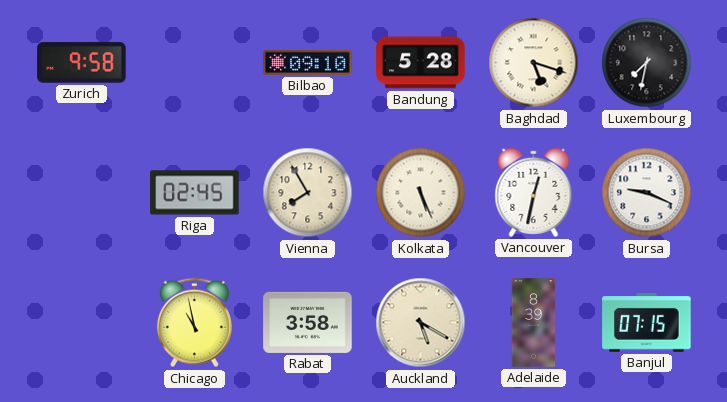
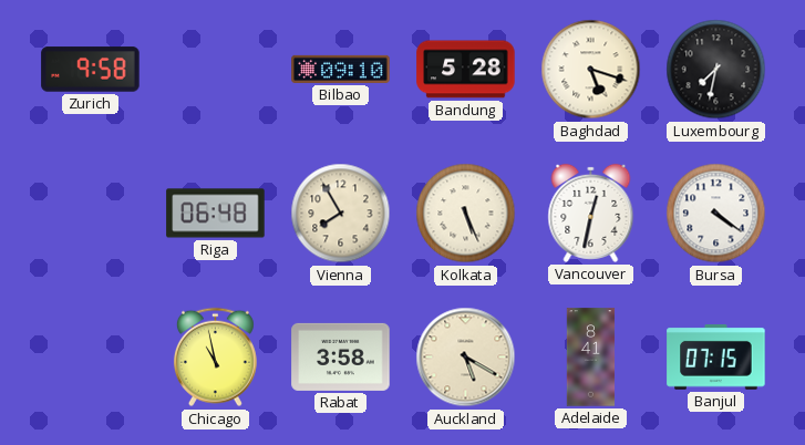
Riga: 02:45 -> 06:48 (216, 214)
Bursa: 9:19 -> 4:21 (716, 214)
Adelaide: 8:39 -> 8:41 (591, 358)
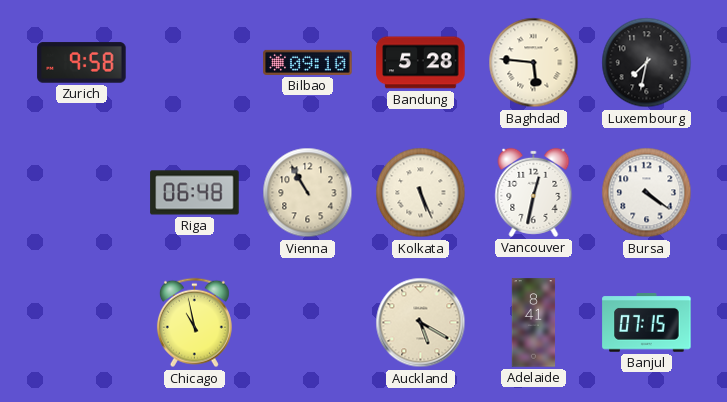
Baghdad: 5:18 -> 5:46 (534, 63)
Vienna: 7:55 -> 10:55 (308, 193)
Rabat: 3:58 -> none (341, 356)
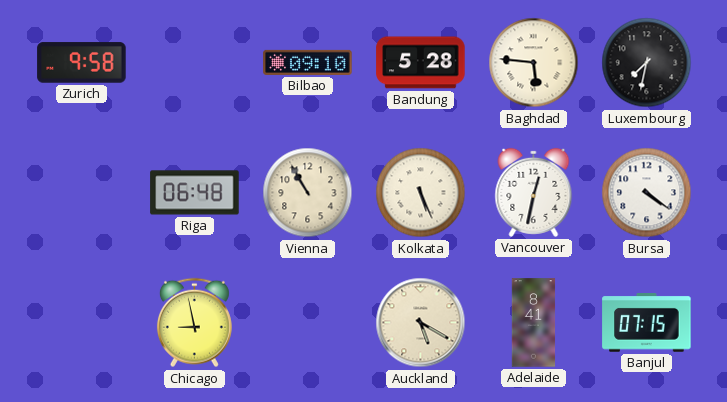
Chicago: 10:58 -> 8:58 (194, 323)
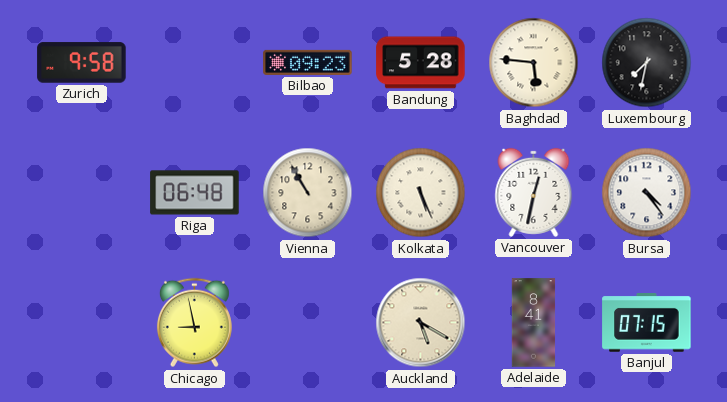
Bilbao: 09:10 -> 09:23 (308, 62)
Bursa: 4:21 -> 4:24 (647, 193)
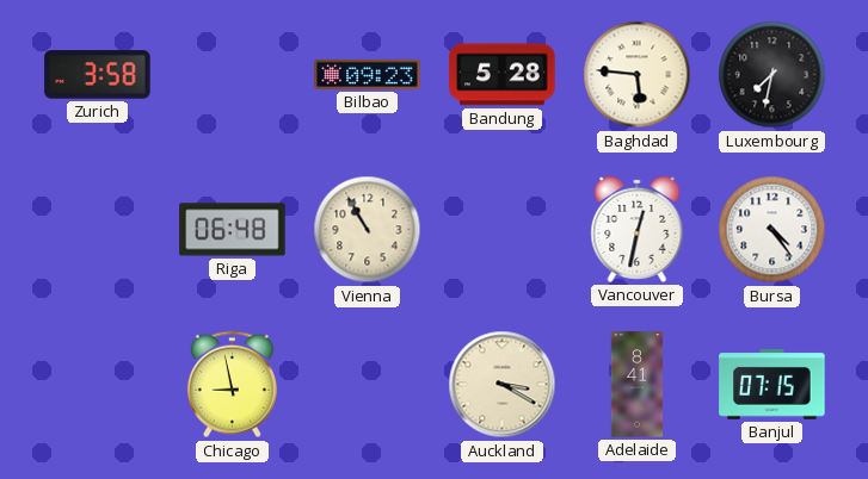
Zurich: 9:58 -> 3:58 (98, 75)
Kolkata: 5:26 -> none (421, 193)
Auckland: 5:20 -> 3:20 (503, 385)
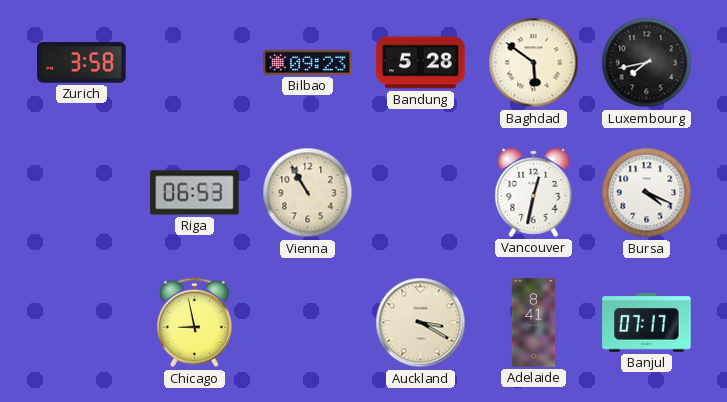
Baghdad: 5:46 -> 5:51 (534, 63)
Luxembourg: 7:32 -> 7:43 (647, 63)
Riga: 06:48 -> 06:53 (195, 193)
Bursa: 4:24 -> 4:19 (647, 193)
Banjul: 07:15 -> 07:17 (647, 323)
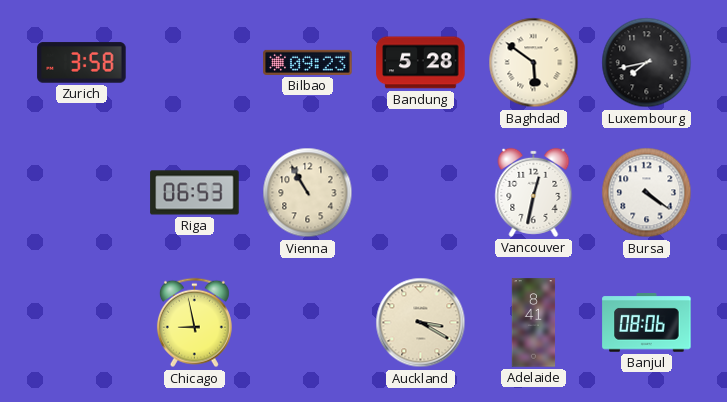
Bursa: 4:19 -> 4:21 (647, 193)
Banjul: 07:17 -> 08:06 (647, 323)
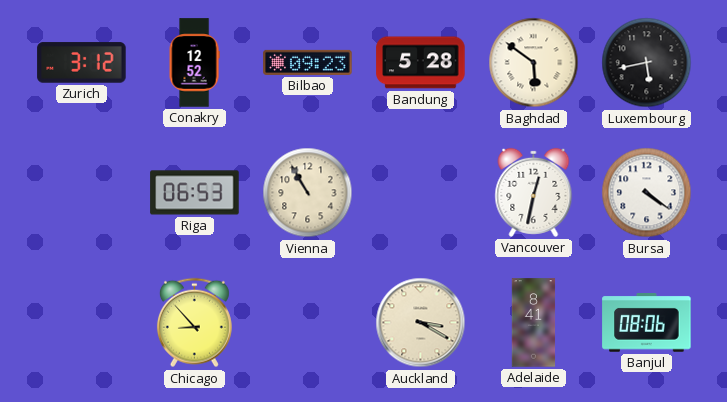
Zurich: 3:58 -> 3:12 (82, 63)
Conakry: none -> 12:52 (194, 63)
Luxembourg: 7:43 -> 5:43 (647, 63)
Chicago: 8:58 -> 8:53 (194, 323)
